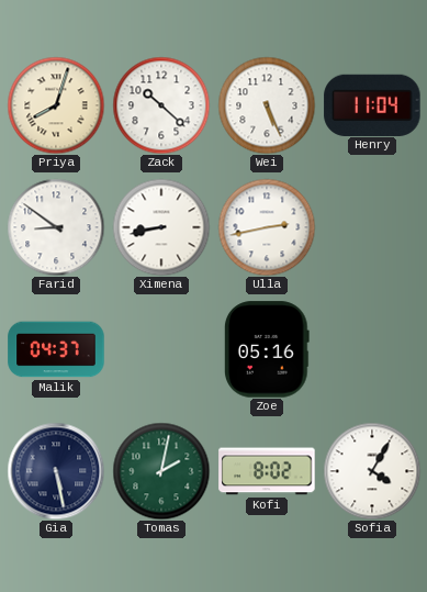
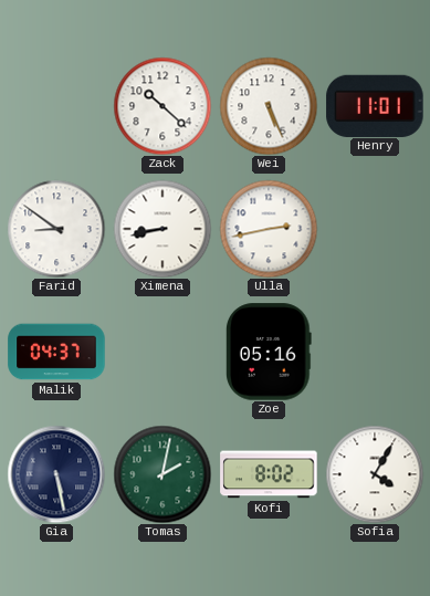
Priya: 8:03 -> none (56, 105)
Henry: 11:04 -> 11:01 (375, 105)
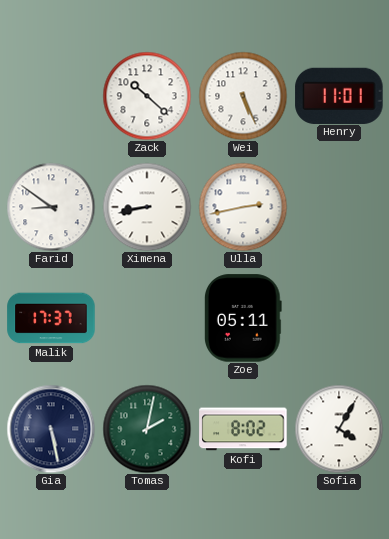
Malik: 04:37 -> 17:37 (51, 318)
Zoe: 05:16 -> 05:11 (243, 318)
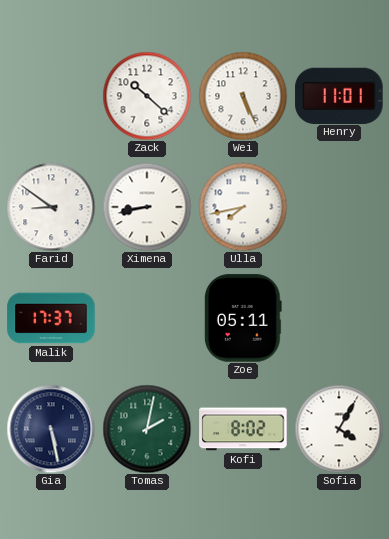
Ulla: 2:43 -> 7:43 (243, 207)
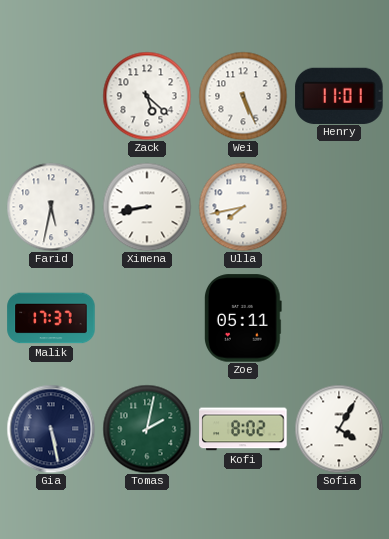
Zack: 10:22 -> 5:22 (147, 96)
Farid: 8:51 -> 5:32 (51, 207)
